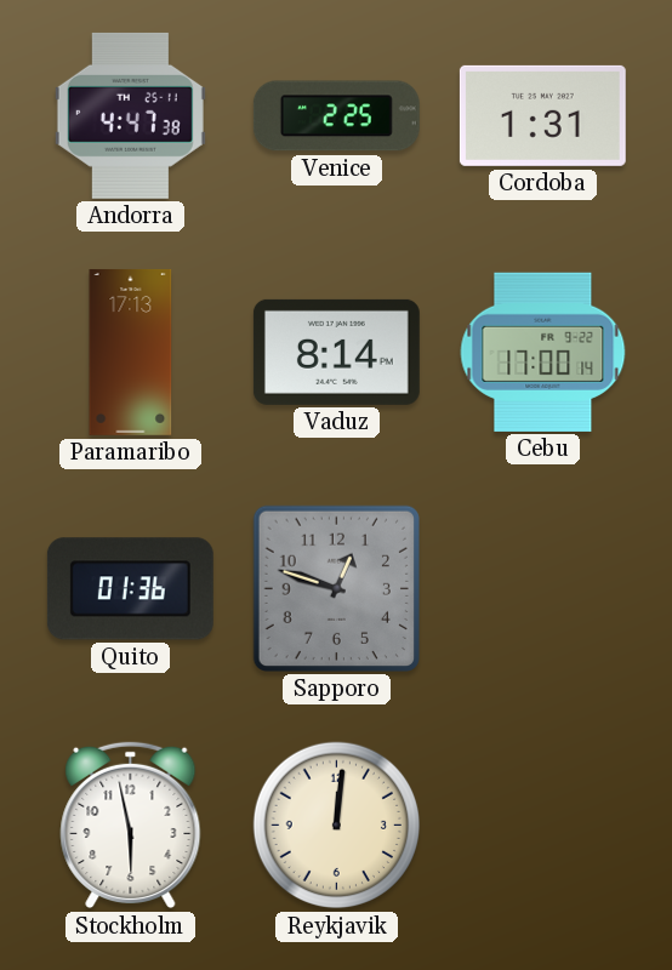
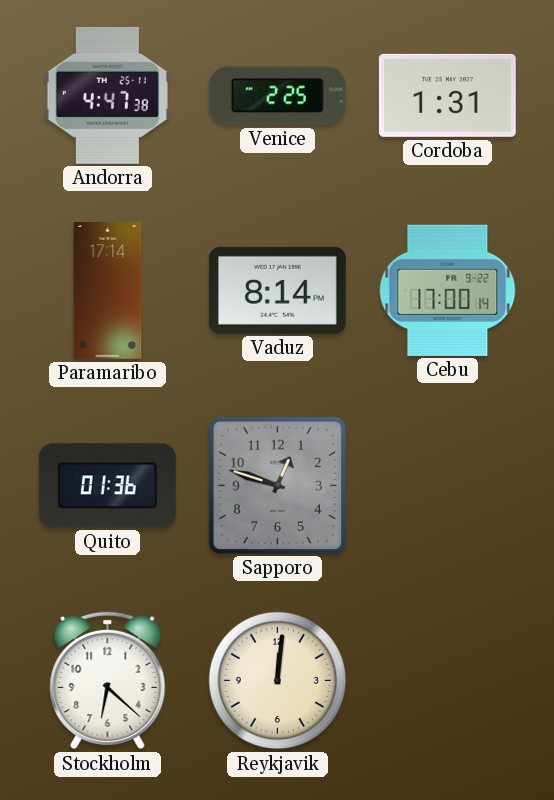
Paramaribo: 17:13 -> 17:14 (108, 290)
Stockholm: 5:58 -> 6:22 (108, 681)
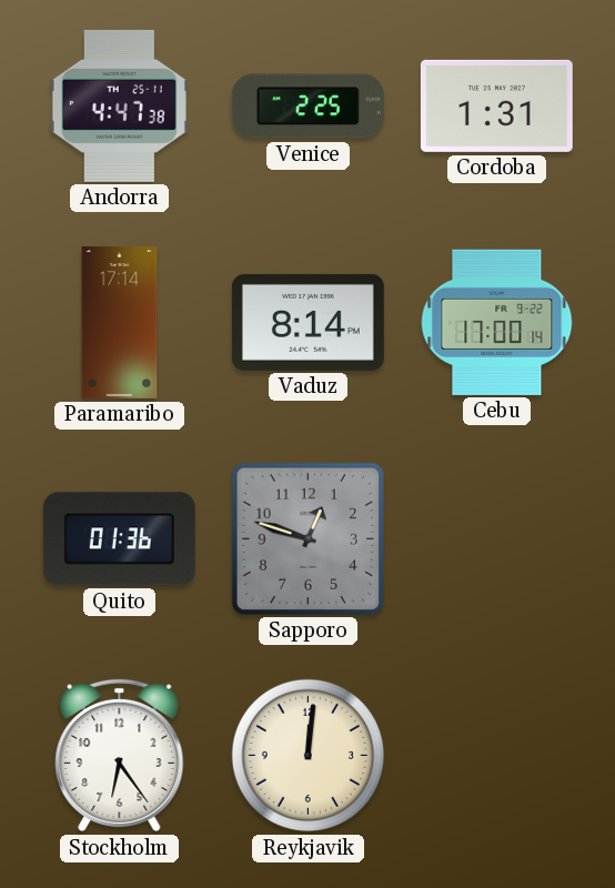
Stockholm: 6:22 -> 6:24 (120, 756)
